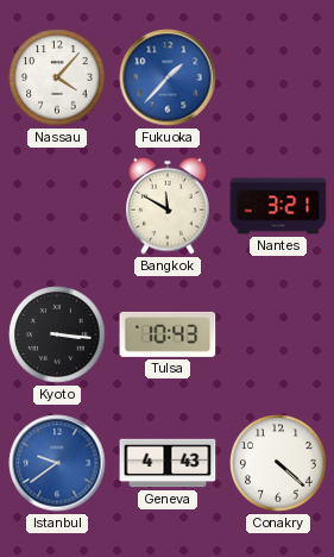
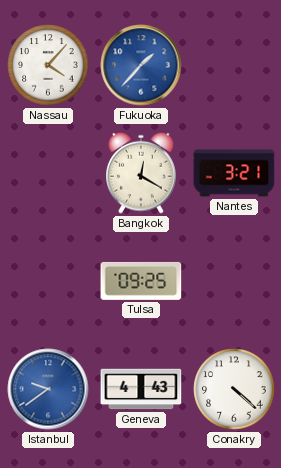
Bangkok: 11:50 -> 12:20 (141, 173)
Kyoto: 3:16 -> none (57, 334)
Tulsa: 10:43 -> 09:25 (141, 281)
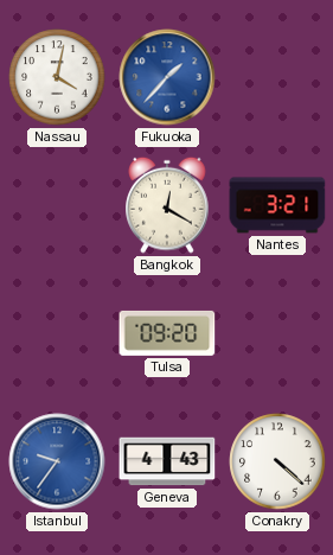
Nassau: 4:07 -> 4:02 (57, 77)
Tulsa: 09:25 -> 09:20 (167, 333)
Istanbul: 9:39 -> 9:36 (57, 461)
